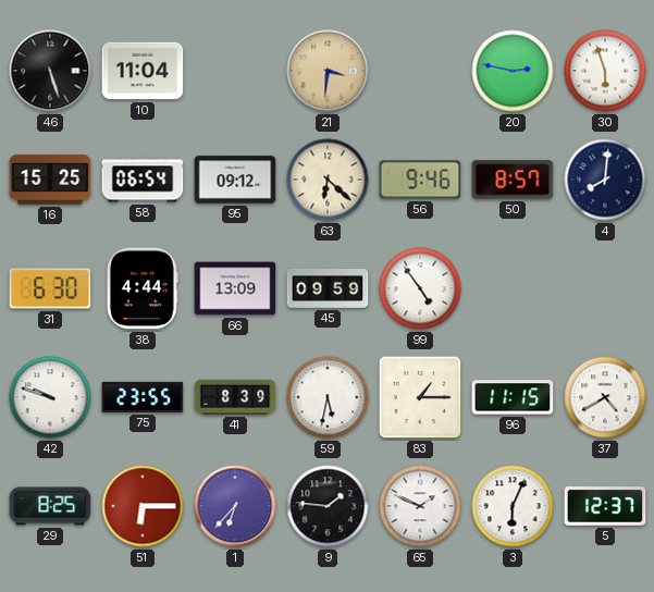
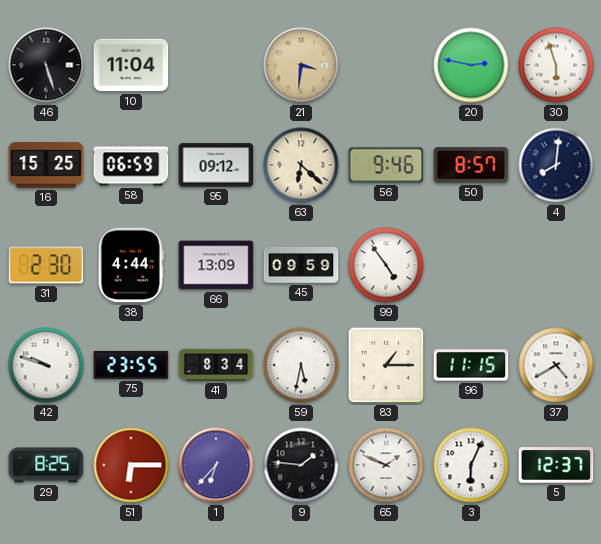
58: 06:54 -> 06:59 (131, 165)
31: 6:30 -> 2:30 (46, 265)
41: 8:39 -> 8:34 (216, 365)
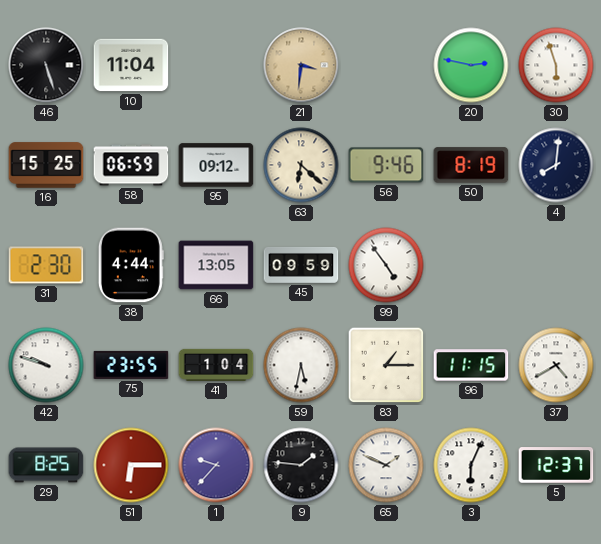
50: 8:57 -> 8:19 (471, 165)
66: 13:09 -> 13:05 (216, 265)
41: 8:34 -> 1:04 (216, 365)
1: 6:37 -> 9:37 (216, 465)
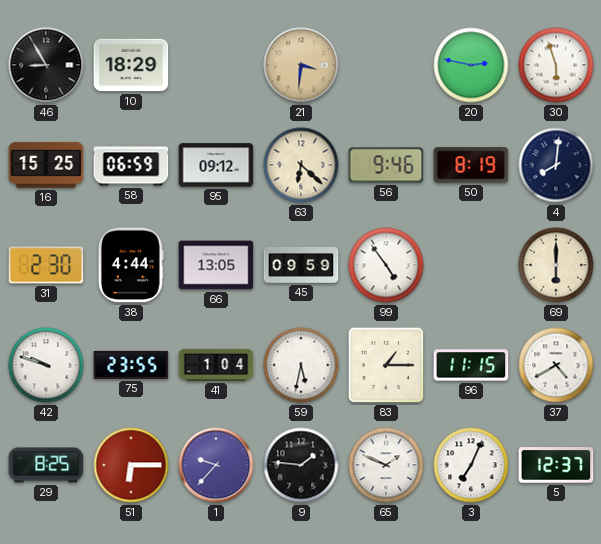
46: 5:27 -> 8:55 (46, 65)
10: 11:04 -> 18:29 (131, 65)
69: none -> 6:00 (556, 265)
3: 6:04 -> 7:04 (471, 465)
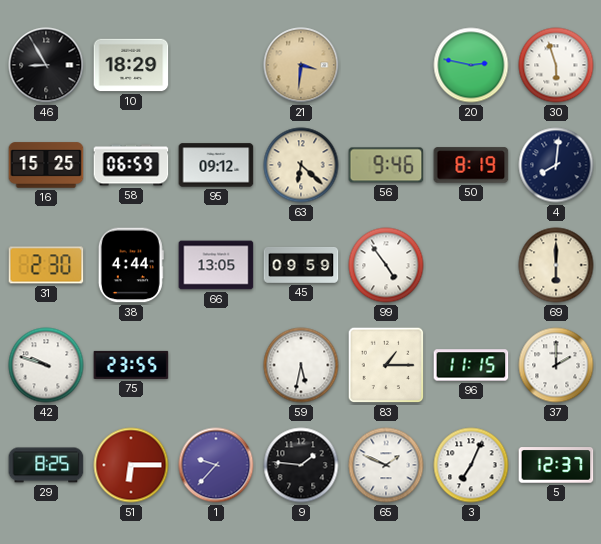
41: 1:04 -> none (216, 365)
37: 4:40 -> 2:00 (556, 365)
